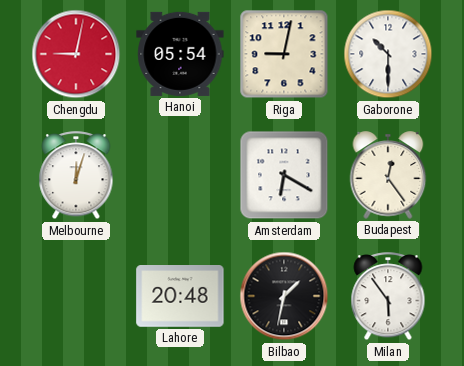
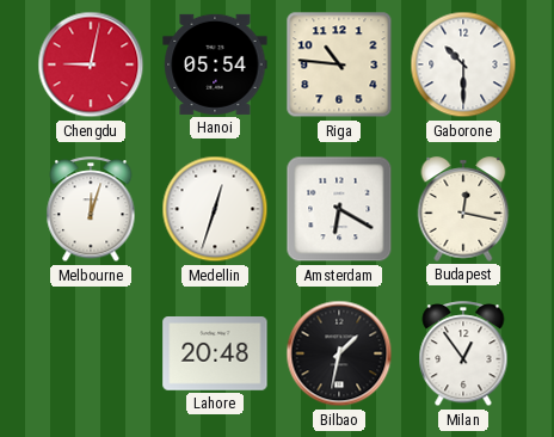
Riga: 9:02 -> 10:46 (339, 64)
Medellin: none -> 12:33 (215, 209)
Budapest: 12:24 -> 12:17 (463, 209)
Milan: 5:54 -> 12:54 (463, 355)
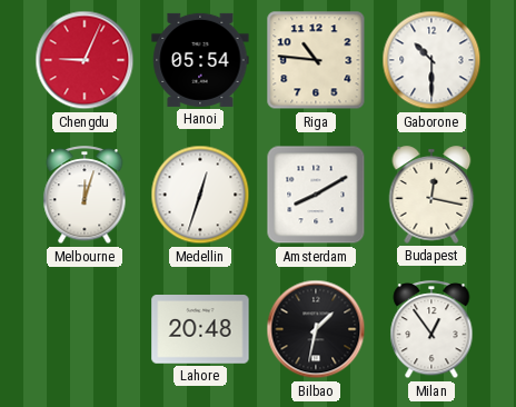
Chengdu: 9:02 -> 9:04 (85, 60)
Amsterdam: 6:20 -> 8:10 (316, 195)
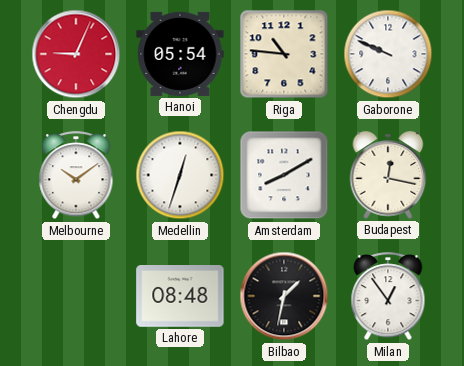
Gaborone: 10:30 -> 9:49 (388, 54)
Melbourne: 12:03 -> 10:09 (76, 176)
Lahore: 20:48 -> 08:48 (180, 297)
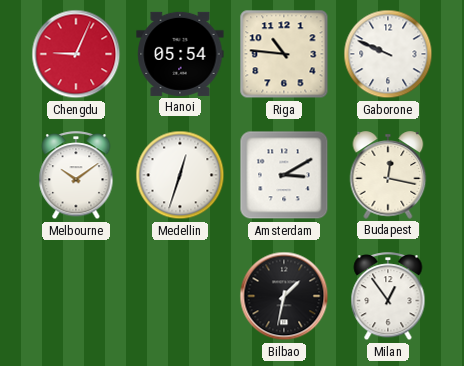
Amsterdam: 8:10 -> 3:10 (284, 175)
Lahore: 08:48 -> none (180, 297)
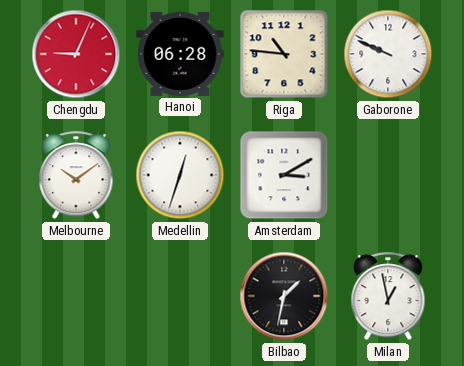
Hanoi: 05:54 -> 06:28 (180, 54)
Budapest: 12:17 -> none (388, 175)
Milan: 12:54 -> 12:58 (388, 297)
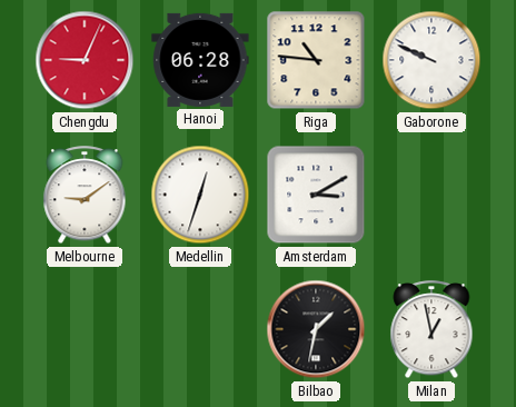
Melbourne: 10:09 -> 9:09 (85, 196)
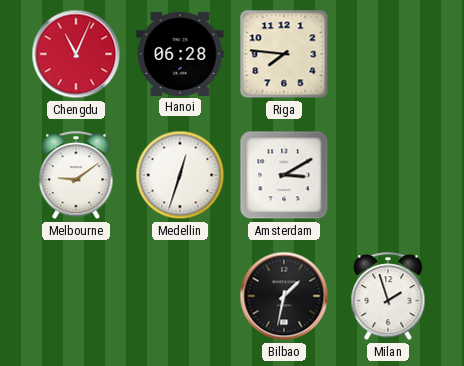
Chengdu: 9:04 -> 11:04 (76, 54)
Riga: 10:46 -> 7:46 (284, 54)
Gaborone: 9:49 -> none (431, 60)
Milan: 12:58 -> 1:57 (388, 297)
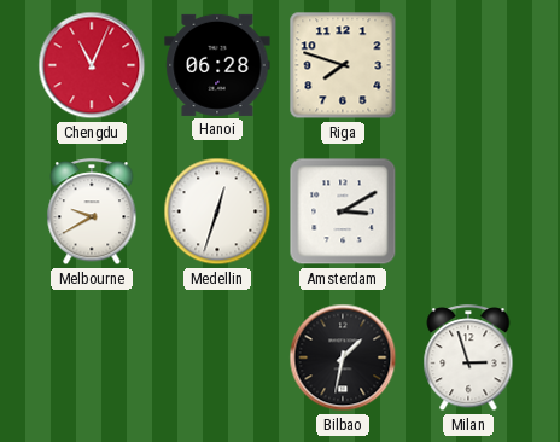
Riga: 7:46 -> 7:48 (343, 65)
Melbourne: 9:09 -> 9:40 (92, 213)
Milan: 1:57 -> 2:57 (468, 359)
